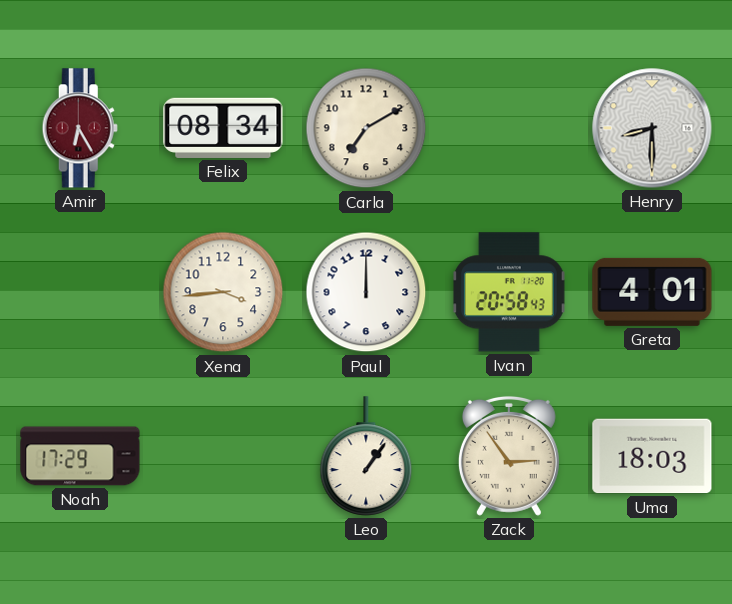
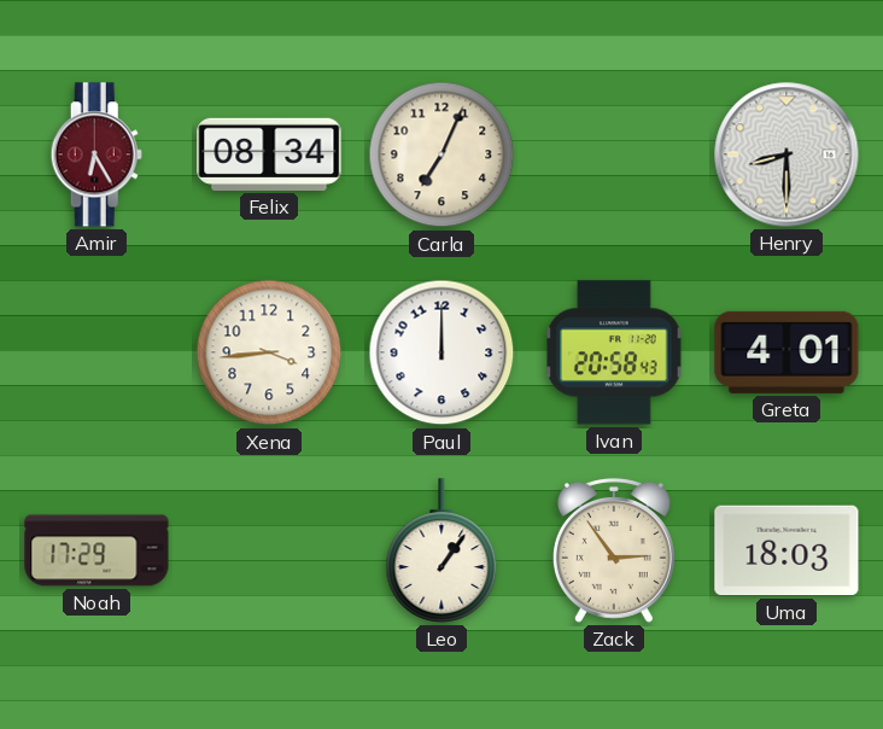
Carla: 7:10 -> 7:04 (441, 154)
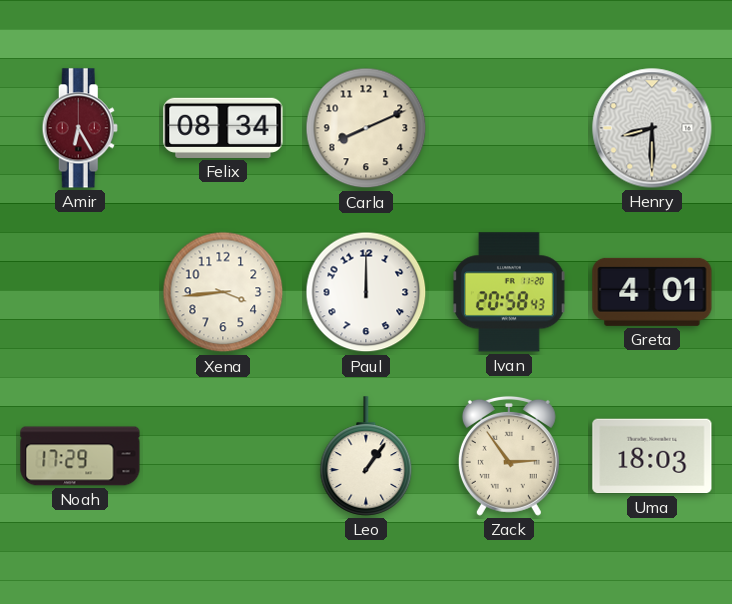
Carla: 7:04 -> 8:11 (366, 128)
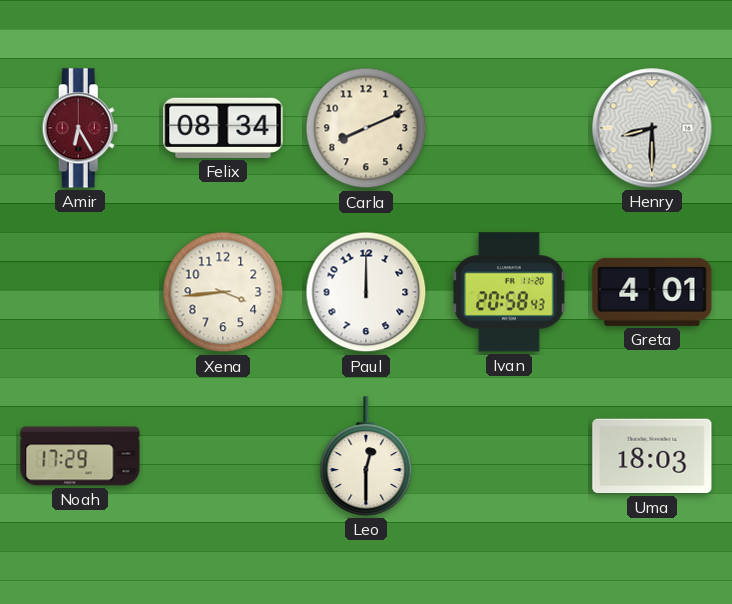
Leo: 1:06 -> 12:30 (366, 456)
Zack: 2:54 -> none (509, 456)
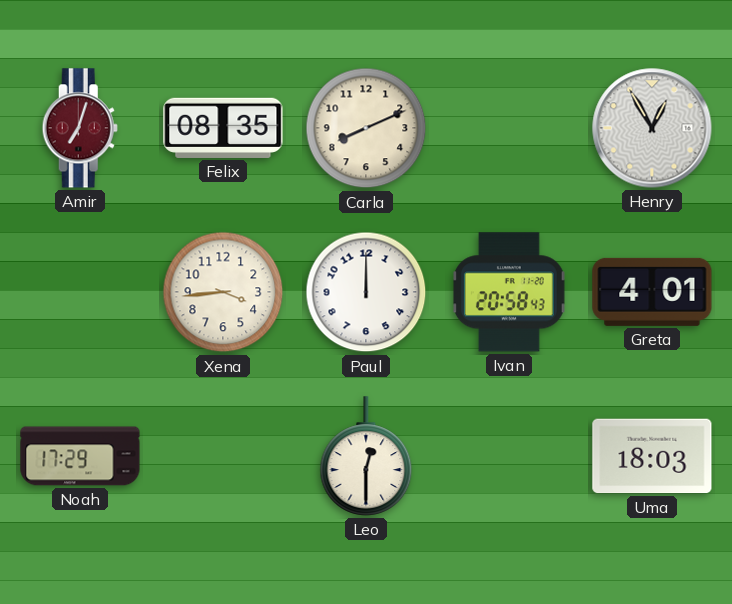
Amir: 6:25 -> 7:03 (80, 128)
Felix: 08:34 -> 08:35 (223, 128)
Henry: 8:30 -> 12:55 (652, 128)
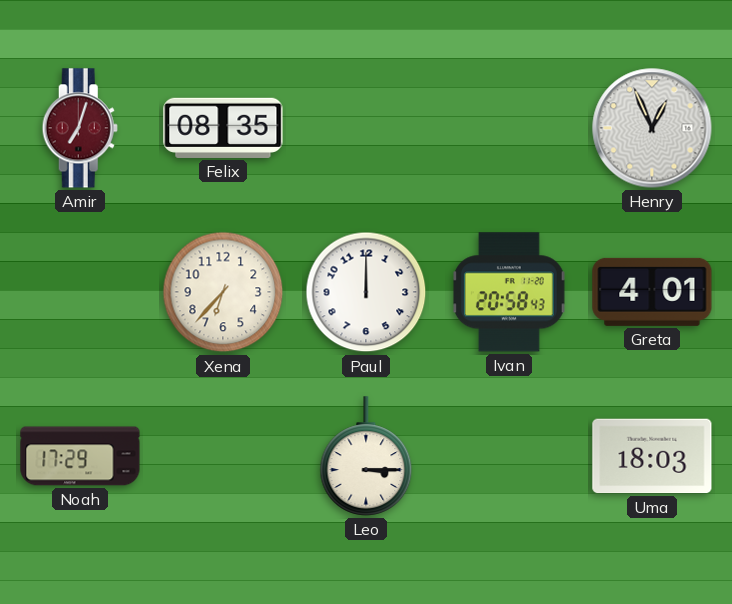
Carla: 8:11 -> none (366, 128)
Henry: 12:55 -> 12:56 (652, 128)
Xena: 3:44 -> 6:37 (223, 292)
Leo: 12:30 -> 3:15 (366, 456)
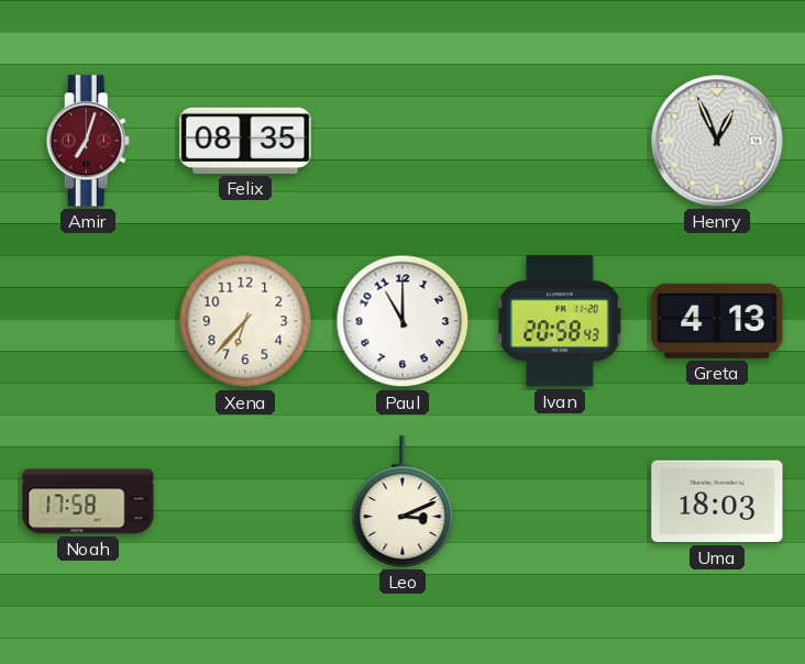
Paul: 12:00 -> 11:00 (402, 321)
Greta: 4:01 -> 4:13 (717, 321)
Noah: 17:29 -> 17:58 (88, 501)
Leo: 3:15 -> 3:11 (402, 501)
